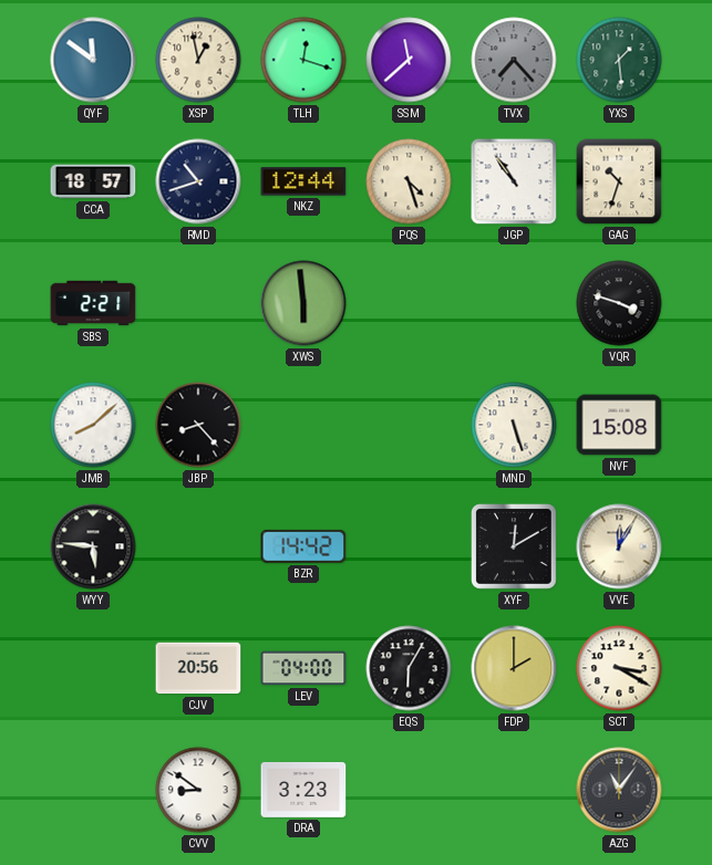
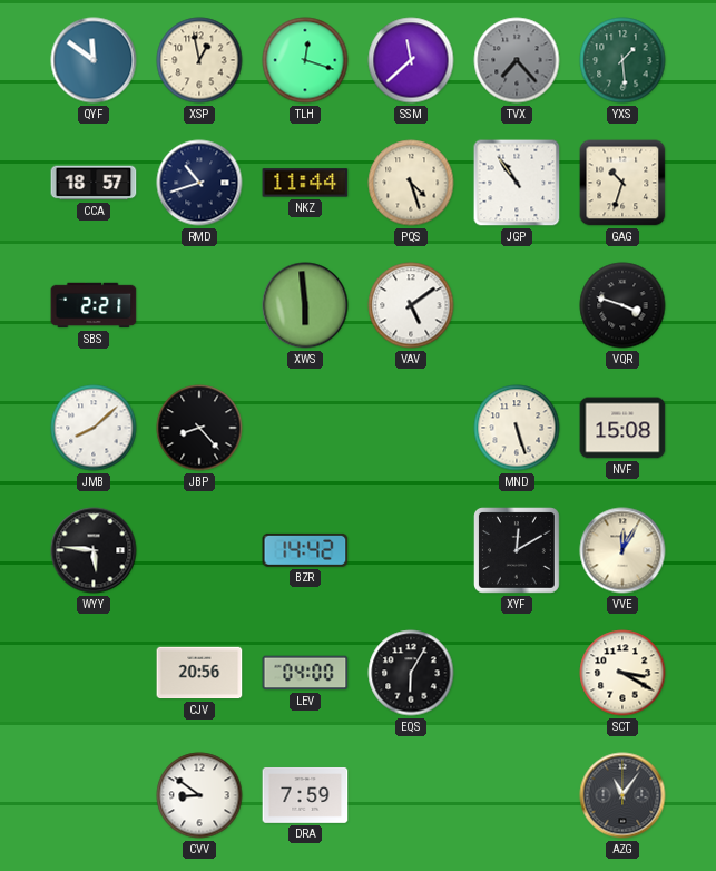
NKZ: 12:44 -> 11:44 (305, 183)
VAV: none -> 5:09 (411, 305)
FDP: 2:00 -> none (514, 668)
DRA: 3:23 -> 7:59 (305, 795)
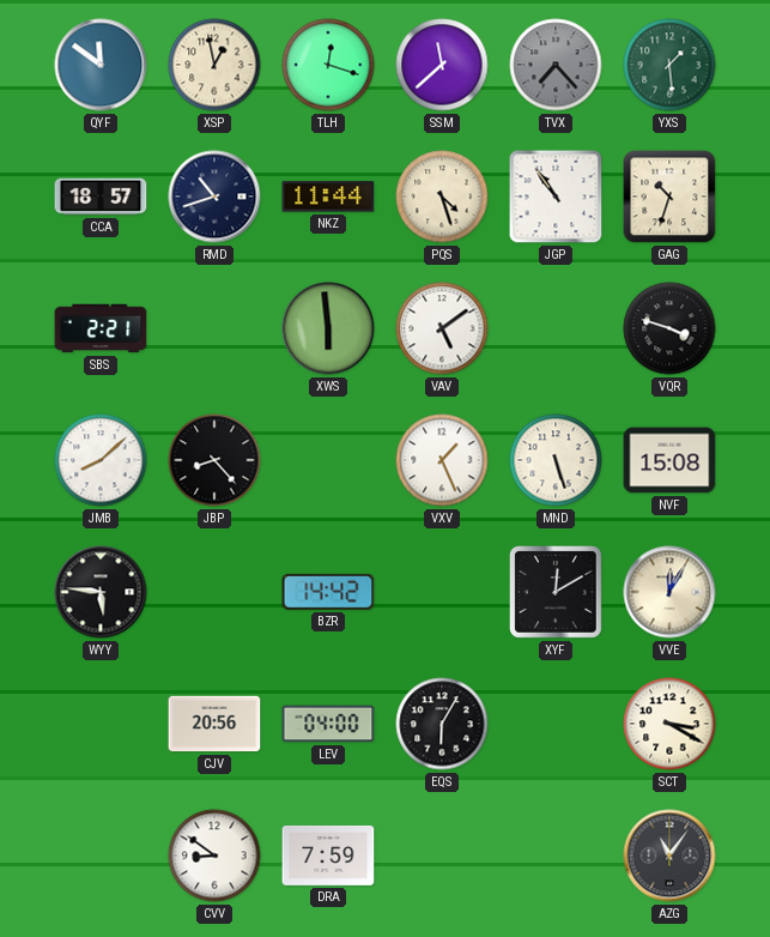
VXV: none -> 1:26 (442, 460)
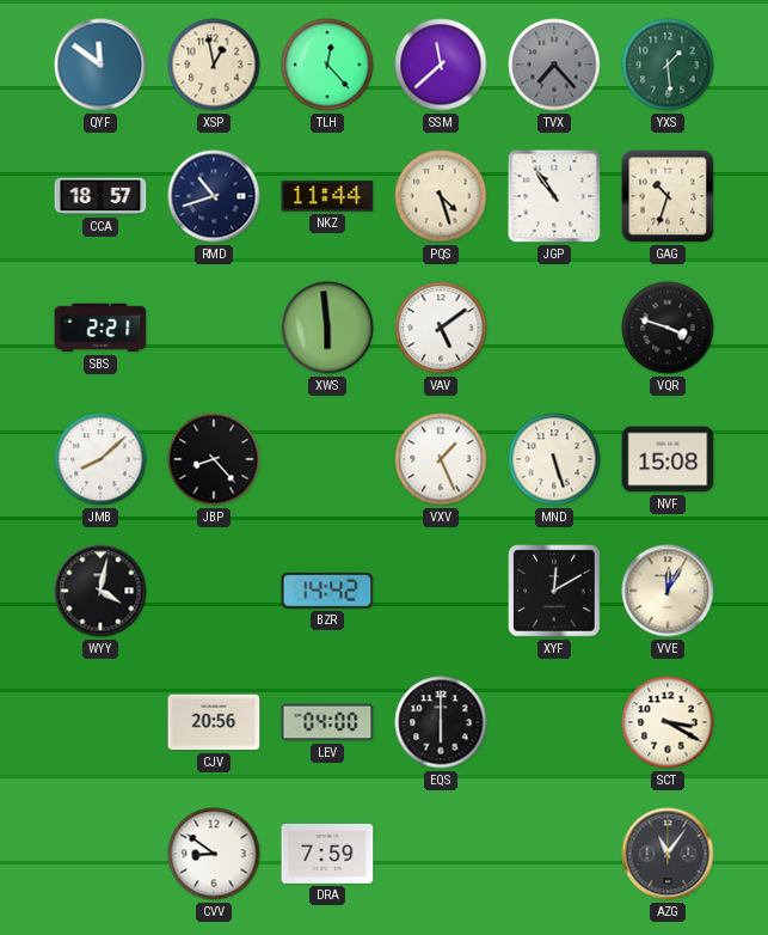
TLH: 12:18 -> 12:23 (327, 65)
WYY: 5:46 -> 4:02 (100, 591)
EQS: 6:05 -> 6:00 (441, 722)
